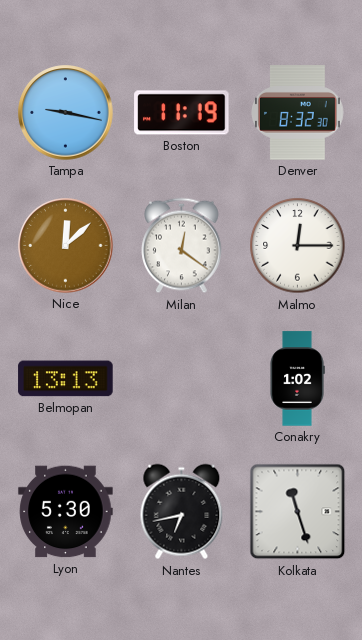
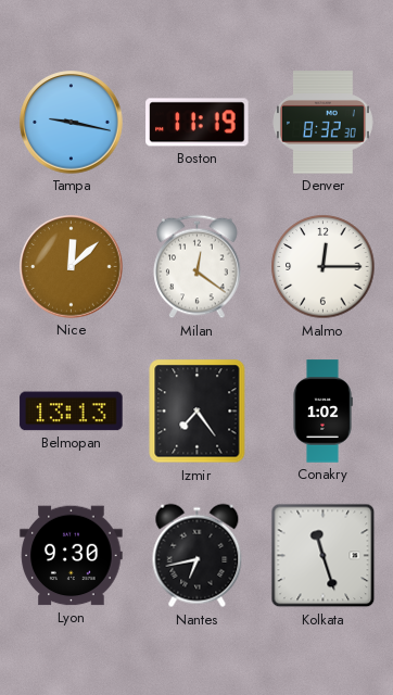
Izmir: none -> 7:24 (198, 412)
Lyon: 5:30 -> 9:30 (72, 556)
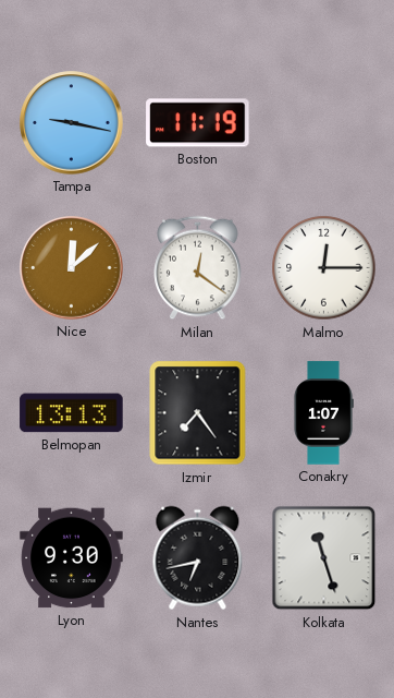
Denver: 8:32 -> none (324, 123)
Conakry: 1:02 -> 1:07 (323, 413)
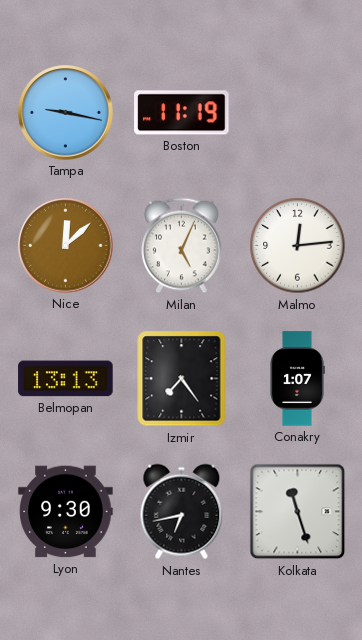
Milan: 12:21 -> 5:04 (182, 246)
Malmo: 12:15 -> 12:14 (298, 246)
